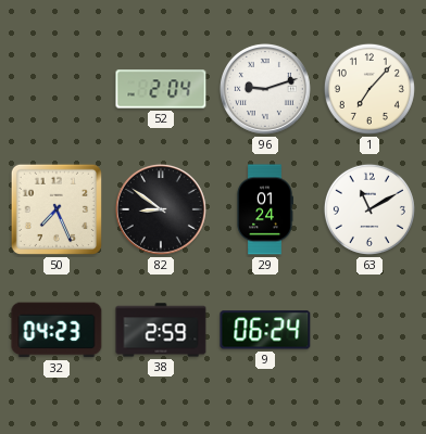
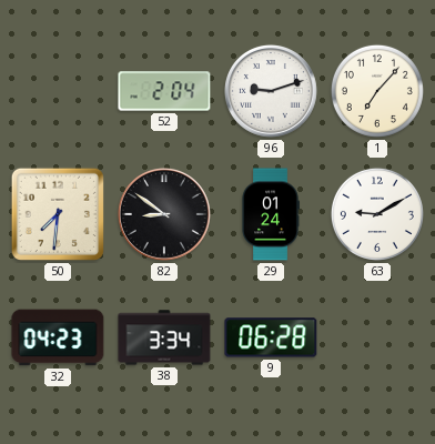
50: 7:26 -> 7:31 (58, 214)
63: 11:10 -> 9:10 (377, 214)
38: 2:59 -> 3:34 (164, 337)
9: 06:24 -> 06:28 (271, 337)
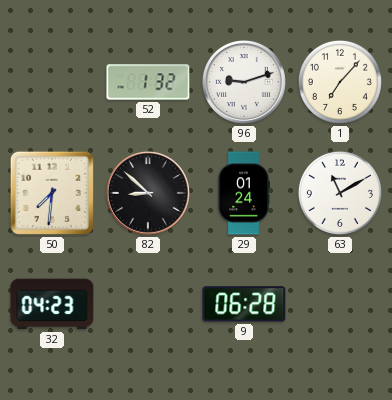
52: 2:04 -> 1:32 (148, 82)
82: 8:51 -> 8:52 (148, 193)
63: 9:10 -> 11:10 (340, 193)
38: 3:34 -> none (164, 337)
